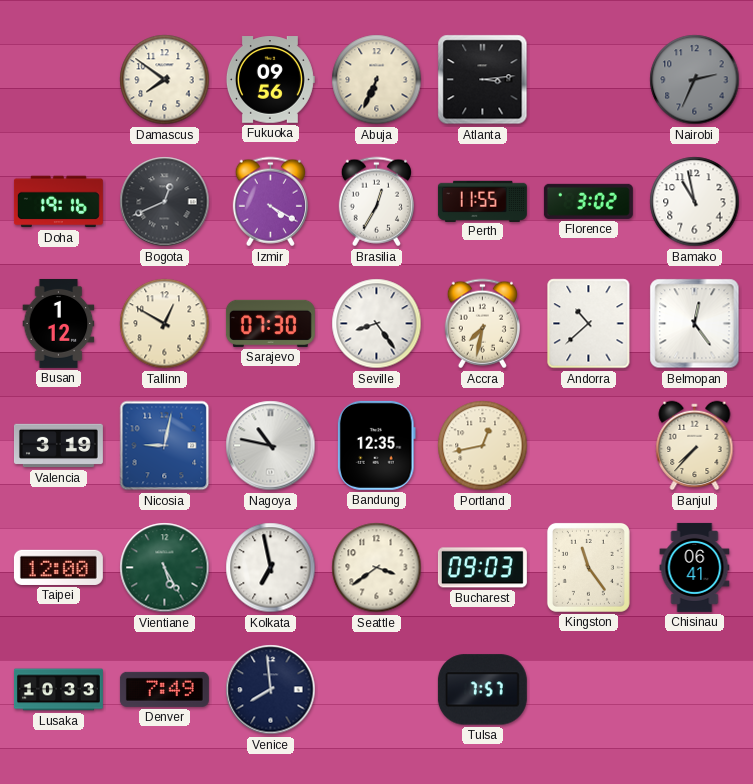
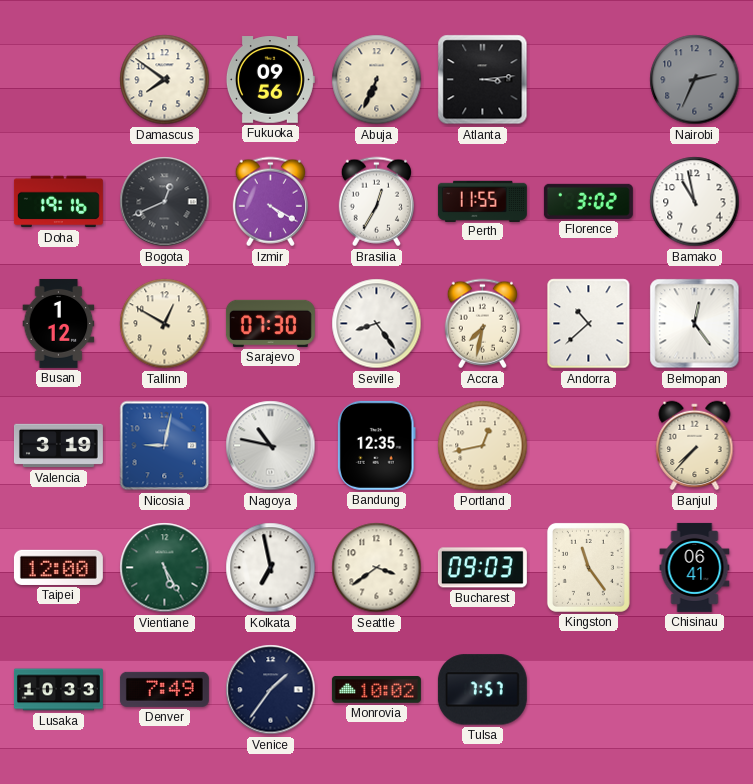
Venice: 7:59 -> 1:36 (271, 690)
Monrovia: none -> 10:02 (376, 690)
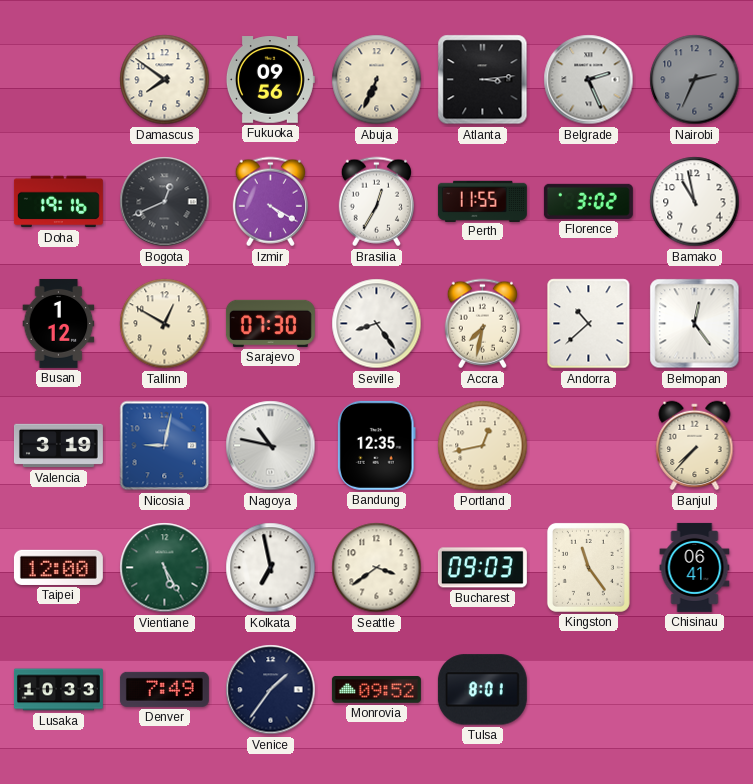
Belgrade: none -> 2:26 (589, 80)
Monrovia: 10:02 -> 09:52 (376, 690)
Tulsa: 7:57 -> 8:01 (482, 690)
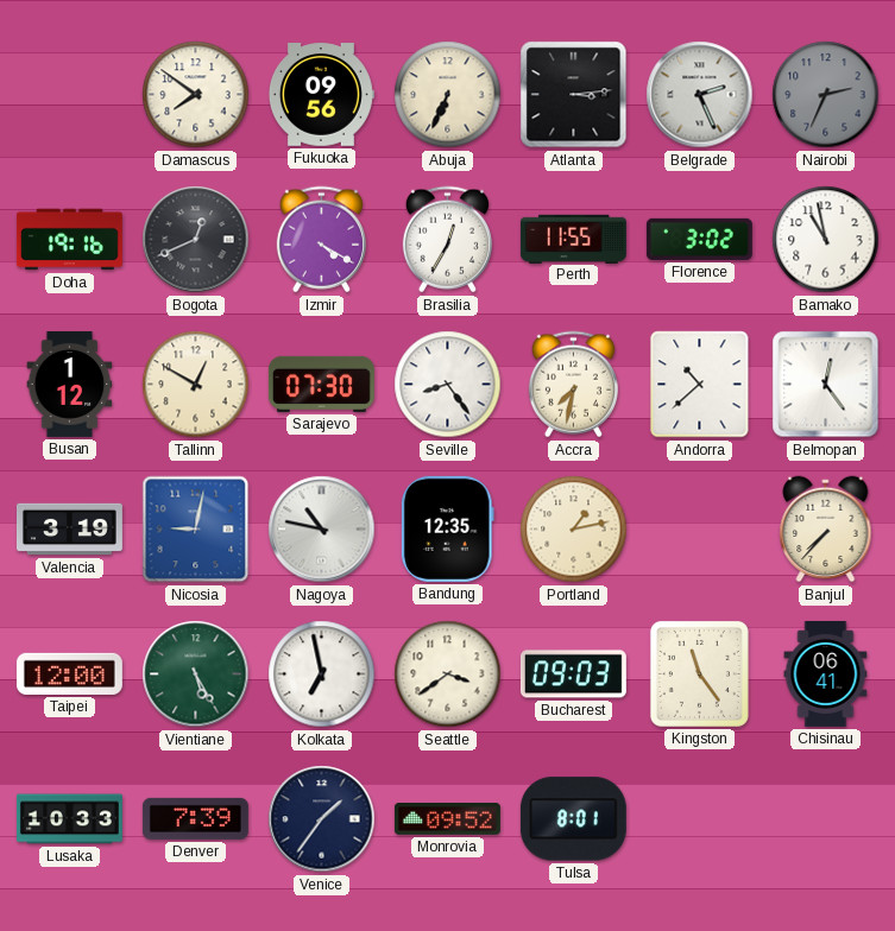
Portland: 12:43 -> 1:13 (574, 530)
Denver: 7:49 -> 7:39 (195, 818)
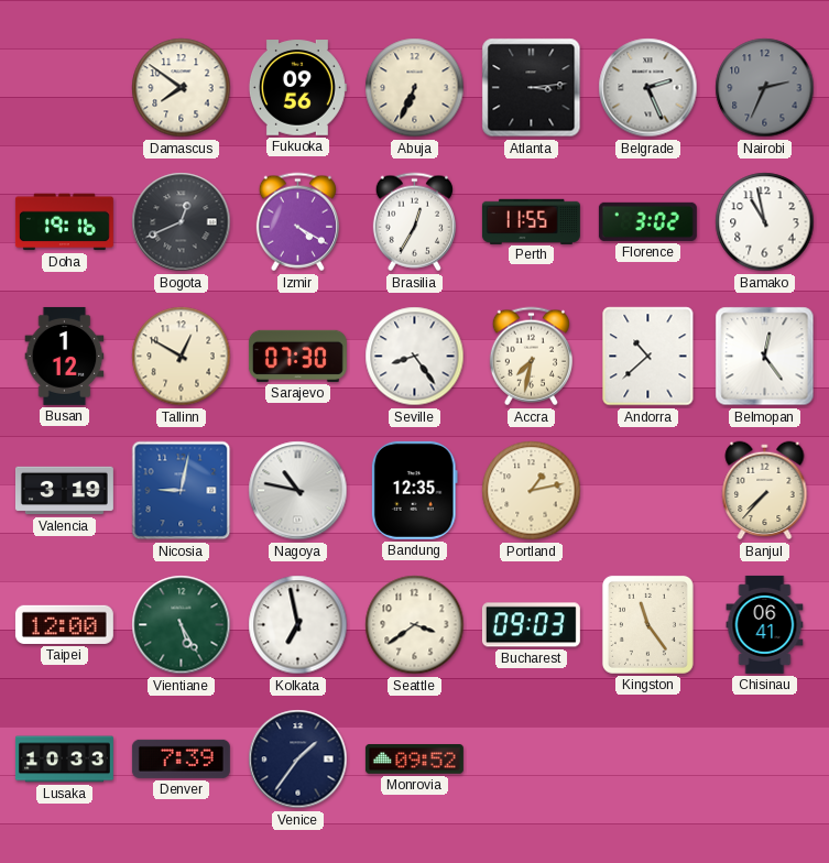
Tulsa: 8:01 -> none (573, 819)
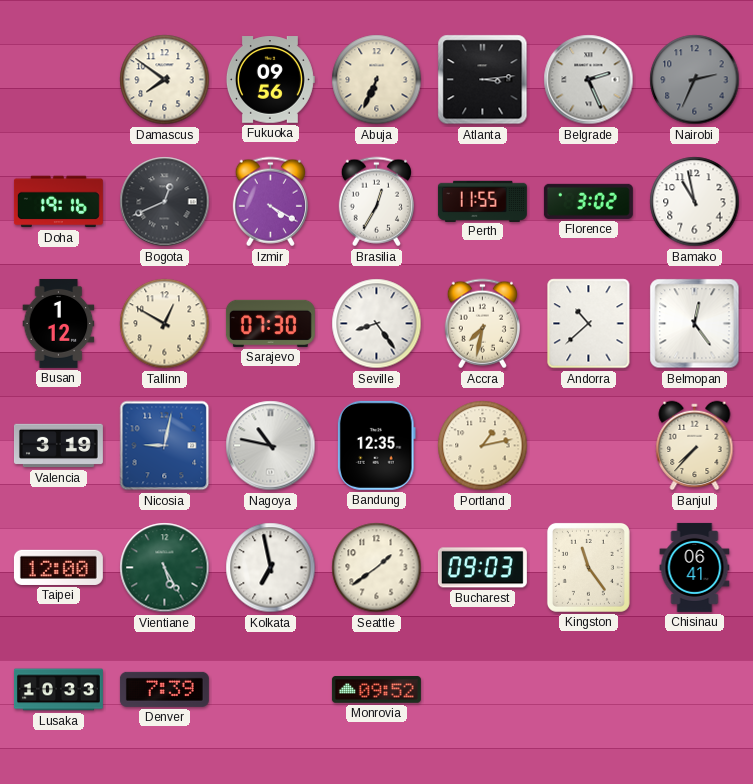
Seattle: 3:39 -> 1:39 (377, 568)
Venice: 1:36 -> none (298, 760)
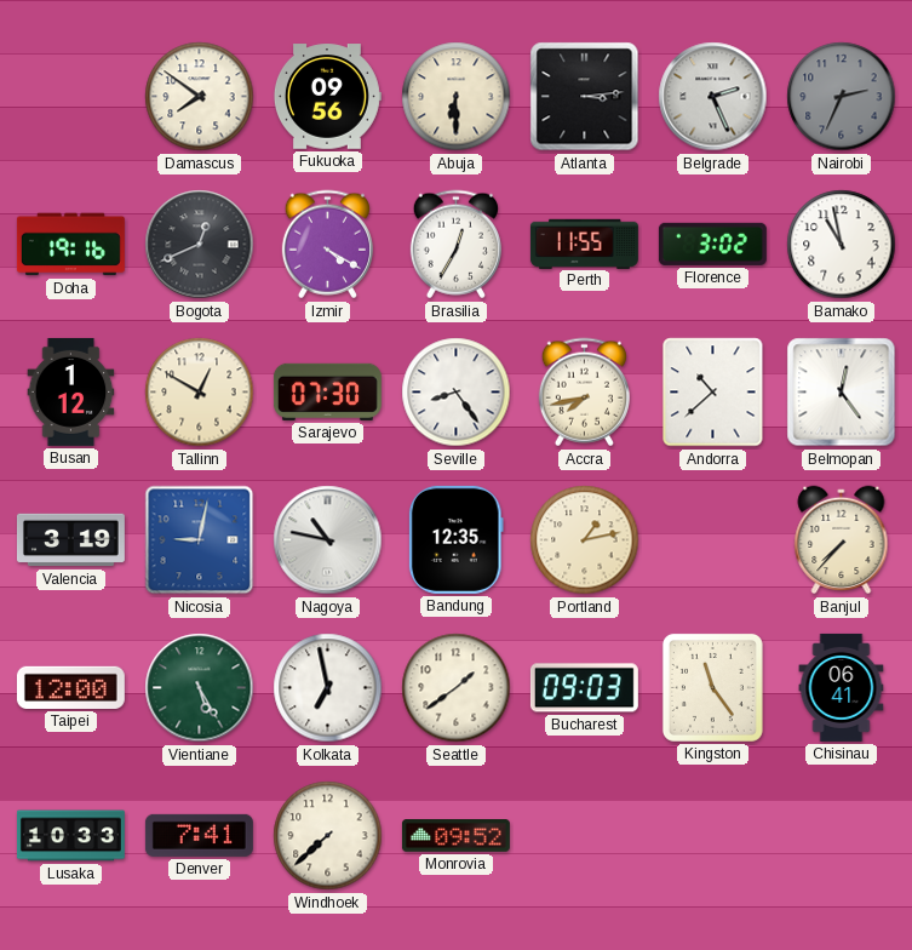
Abuja: 6:34 -> 6:30 (457, 97)
Accra: 7:32 -> 7:43 (584, 393)
Denver: 7:39 -> 7:41 (199, 835)
Windhoek: none -> 7:38 (328, 836)
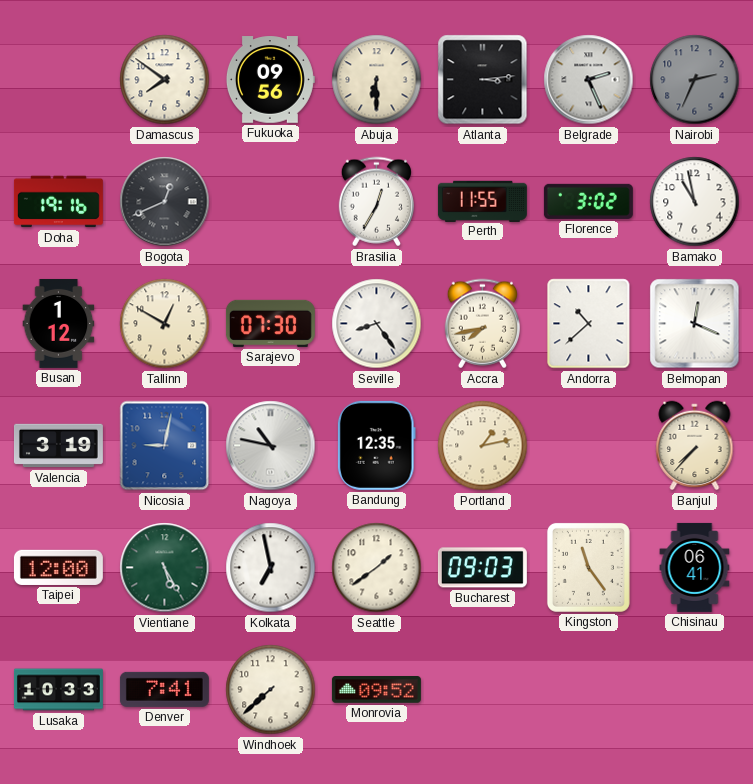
Izmir: 4:20 -> none (327, 245)
Belmopan: 12:24 -> 12:19 (695, 324)
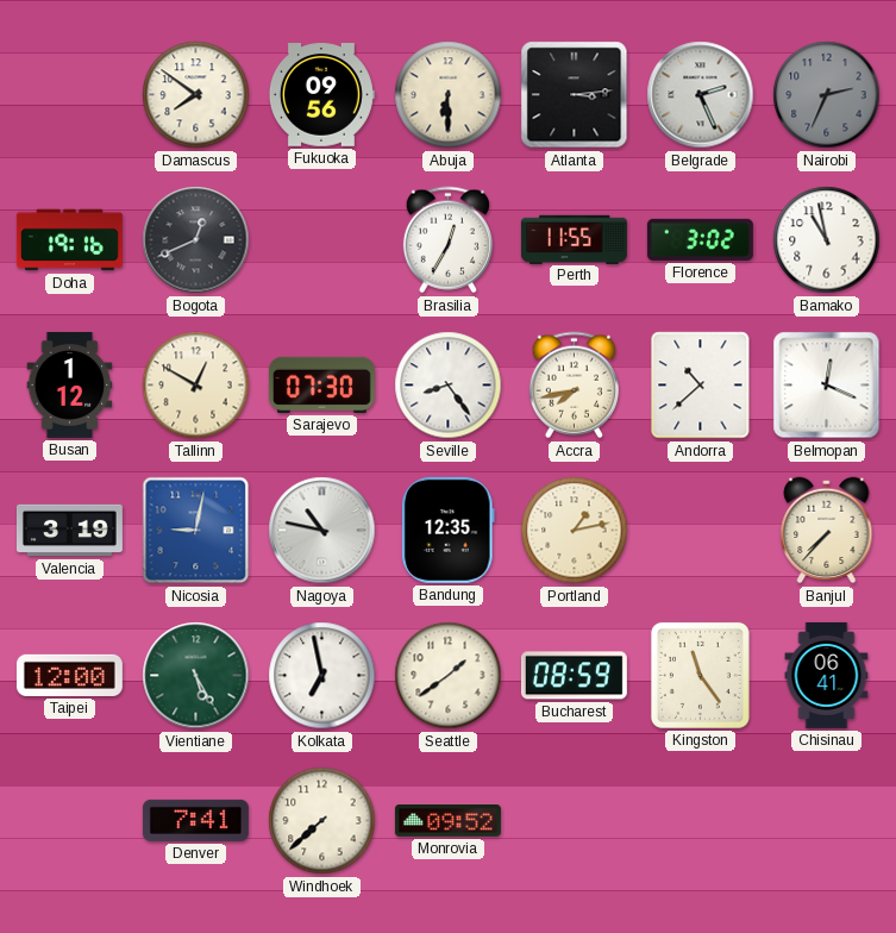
Bucharest: 09:03 -> 08:59 (574, 676)
Lusaka: 10:33 -> none (58, 690)
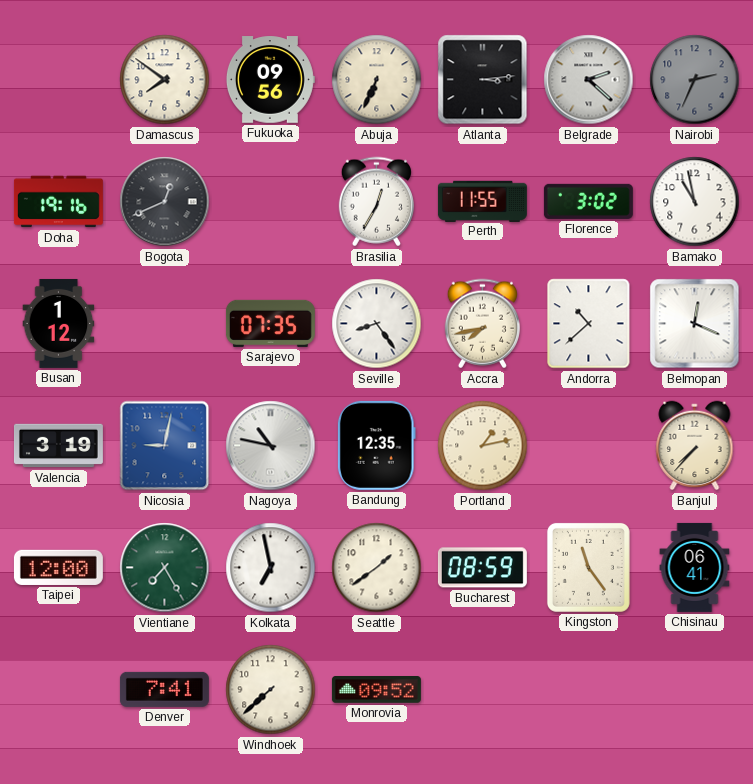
Abuja: 6:30 -> 6:34 (377, 80)
Belgrade: 2:26 -> 2:22 (589, 80)
Tallinn: 12:50 -> none (196, 386)
Sarajevo: 07:30 -> 07:35 (270, 323)
Vientiane: 5:25 -> 7:25 (165, 568)
